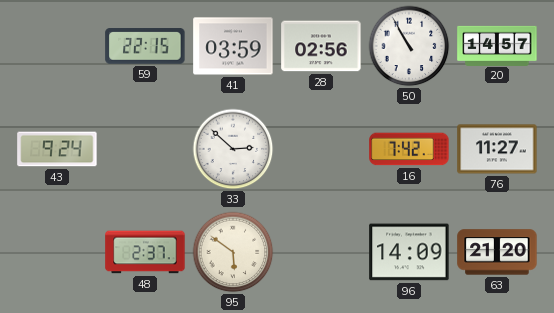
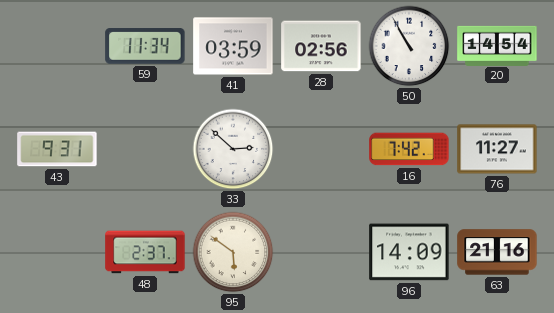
59: 22:15 -> 11:34 (145, 47)
20: 14:57 -> 14:54 (497, 45)
43: 9:24 -> 9:31 (57, 149)
63: 21:20 -> 21:16 (497, 252)
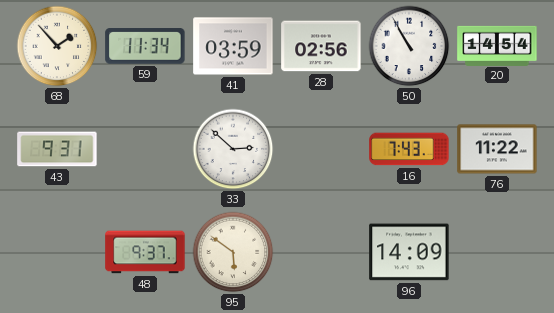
68: none -> 1:53 (57, 46)
16: 7:42 -> 7:43 (409, 149)
76: 11:27 -> 11:22 (497, 149)
48: 2:37 -> 9:37 (145, 252)
63: 21:16 -> none (497, 252)
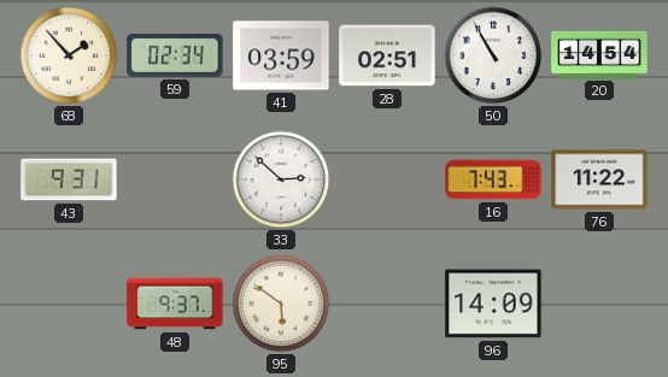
59: 11:34 -> 02:34 (175, 57)
28: 02:56 -> 02:51 (387, 55)
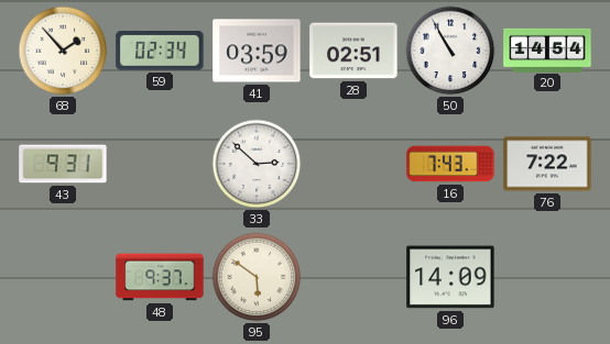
76: 11:22 -> 7:22 (547, 164)
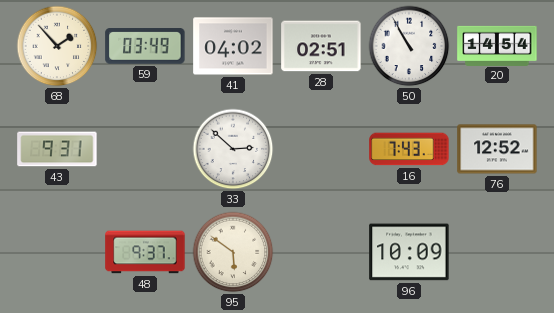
59: 02:34 -> 03:49 (145, 47)
41: 03:59 -> 04:02 (233, 46)
76: 7:22 -> 12:52 (497, 149)
96: 14:09 -> 10:09 (409, 252)
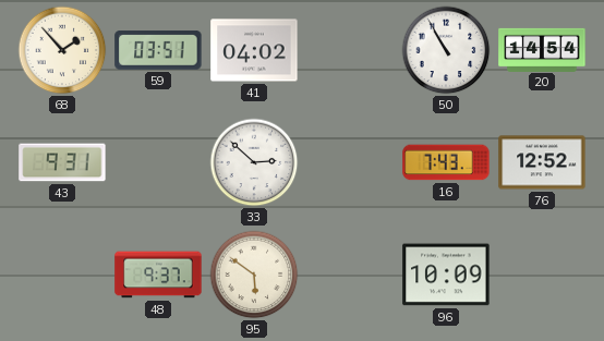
59: 03:49 -> 03:51 (158, 51)
28: 02:51 -> none (321, 46)
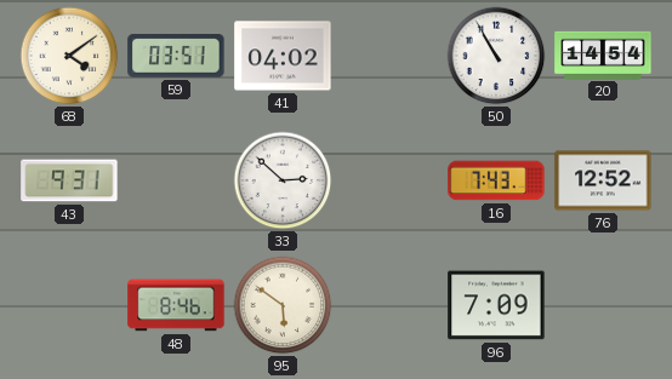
68: 1:53 -> 4:09 (69, 56)
48: 9:37 -> 8:46 (176, 305)
96: 10:09 -> 7:09 (496, 305)
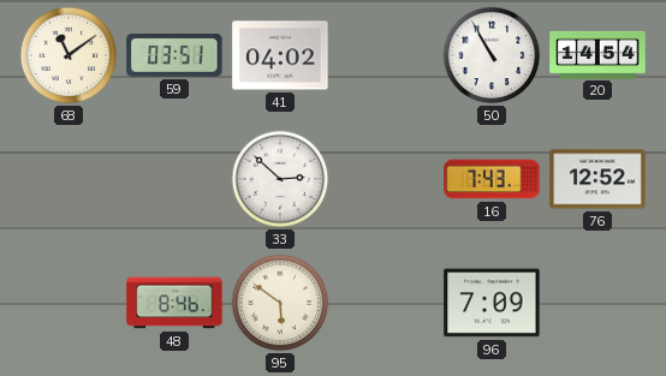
68: 4:09 -> 11:09 (69, 55)
43: 9:31 -> none (69, 180)
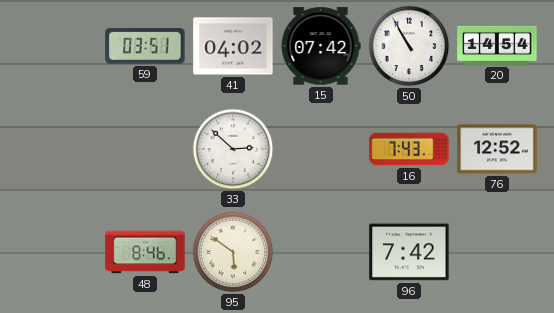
68: 11:09 -> none (69, 55)
15: none -> 07:42 (321, 46)
96: 7:09 -> 7:42 (409, 252)
